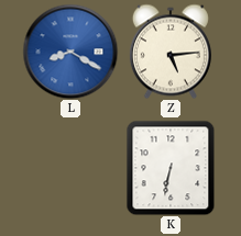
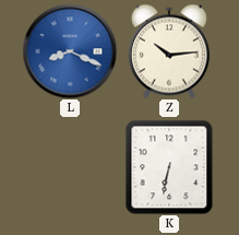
L: 8:20 -> 8:19 (70, 51)
Z: 5:14 -> 10:14 (169, 51)
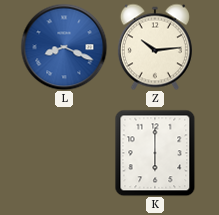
K: 6:32 -> 6:00 (155, 153)
